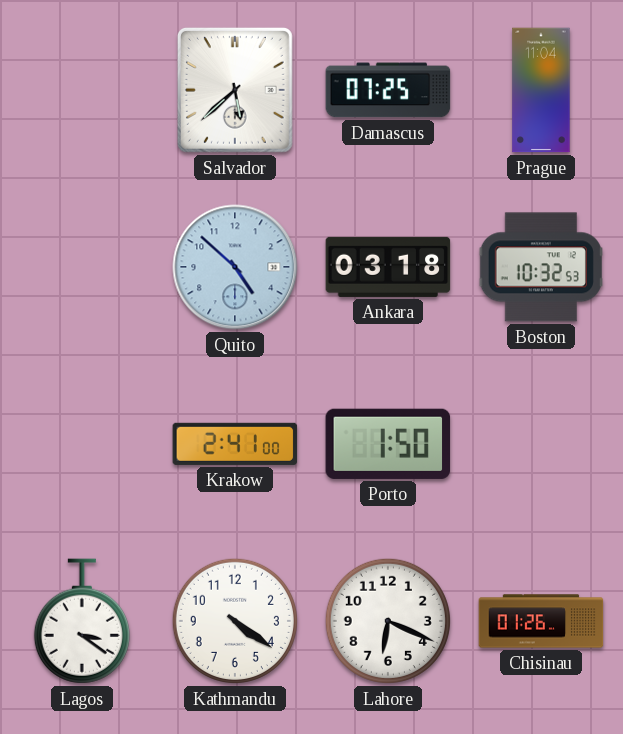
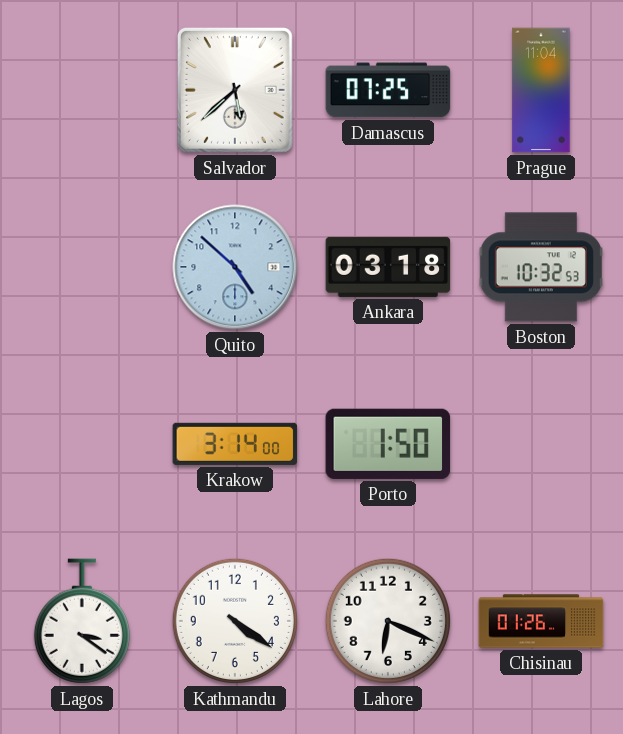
Krakow: 2:41 -> 3:14 (235, 444)
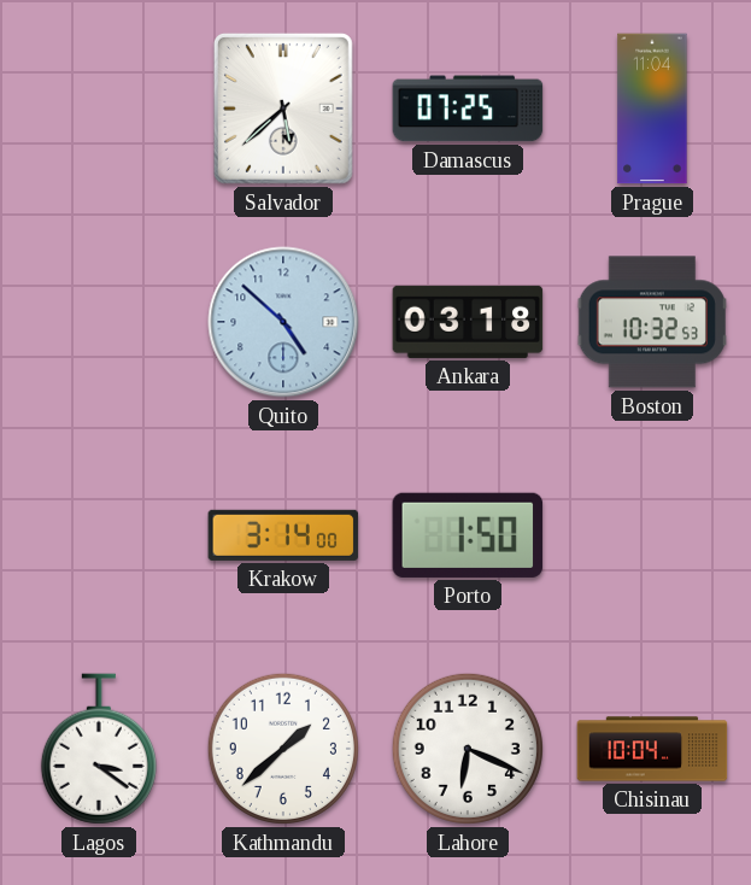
Kathmandu: 4:21 -> 1:38 (283, 749)
Chisinau: 01:26 -> 10:04 (652, 749)
